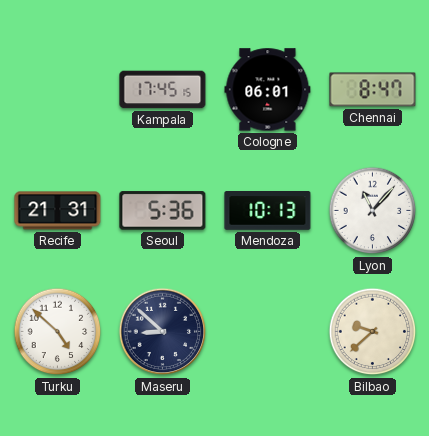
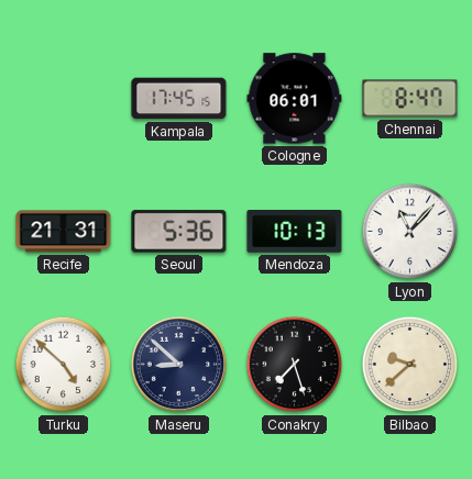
Conakry: none -> 7:27 (295, 365)
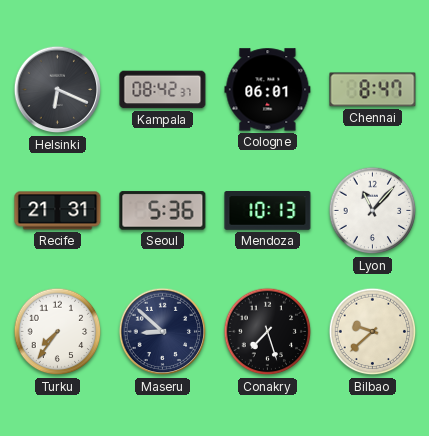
Helsinki: none -> 6:19 (58, 90)
Kampala: 17:45 -> 08:42 (163, 90)
Turku: 4:52 -> 7:36 (58, 332)
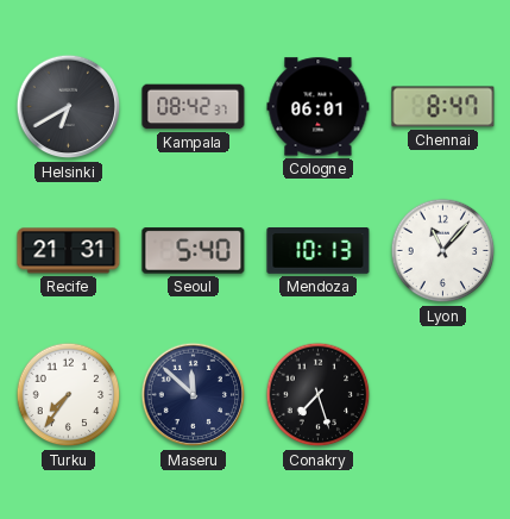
Helsinki: 6:19 -> 6:40 (69, 107)
Seoul: 5:36 -> 5:40 (194, 251)
Maseru: 8:52 -> 11:52 (194, 395)
Bilbao: 9:38 -> none (373, 332)
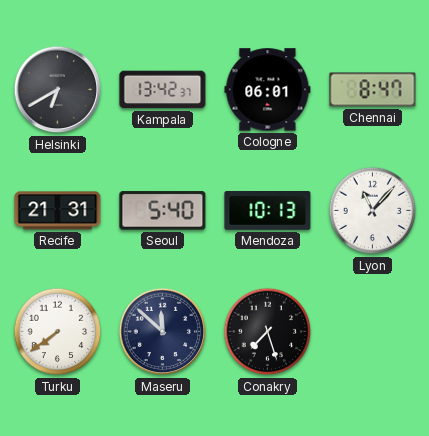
Kampala: 08:42 -> 13:42 (163, 90)
Turku: 7:36 -> 7:39 (58, 332)
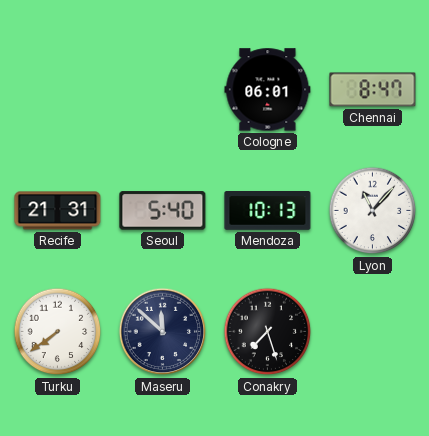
Helsinki: 6:40 -> none (58, 90)
Kampala: 13:42 -> none (163, 90)
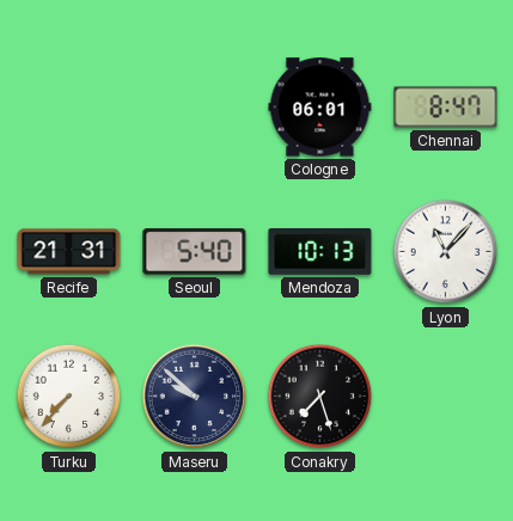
Turku: 7:39 -> 7:37 (69, 397)
Maseru: 11:52 -> 9:52 (195, 397)
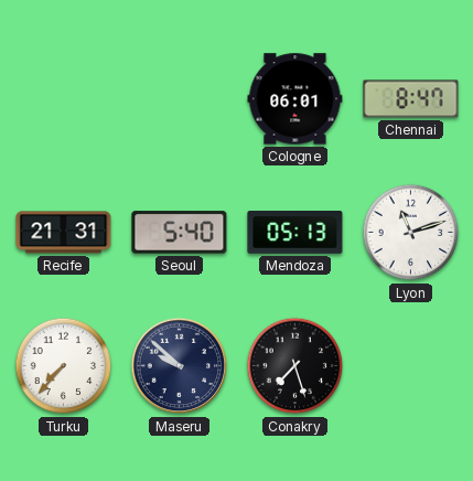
Mendoza: 10:13 -> 05:13 (295, 233)
Lyon: 11:07 -> 11:12 (411, 233)
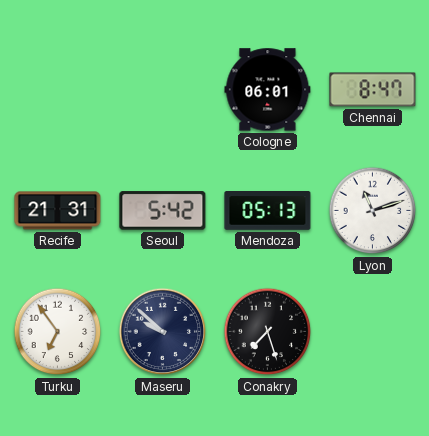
Seoul: 5:40 -> 5:42 (163, 211)
Turku: 7:37 -> 6:54 (58, 332)
